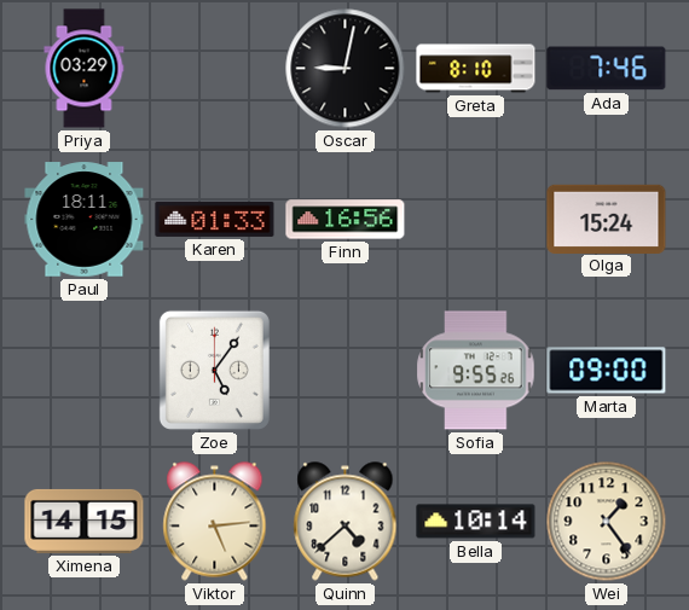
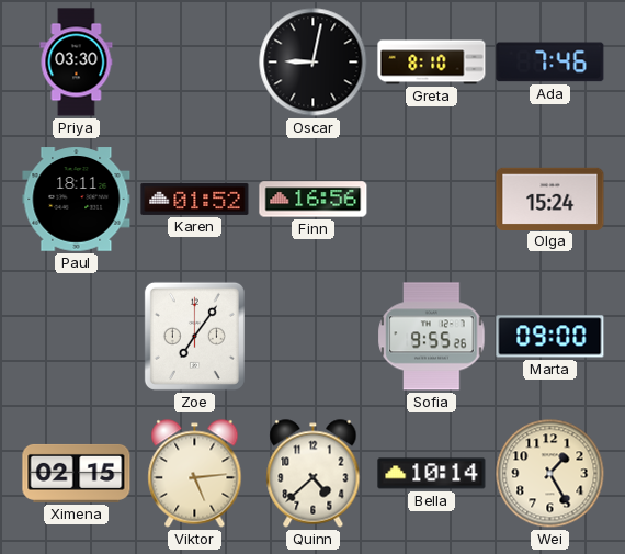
Priya: 03:29 -> 03:30 (77, 63)
Karen: 01:33 -> 01:52 (195, 199)
Zoe: 5:06 -> 7:06 (194, 336)
Ximena: 14:15 -> 02:15 (77, 473)
Wei: 1:24 -> 1:25 (550, 474)
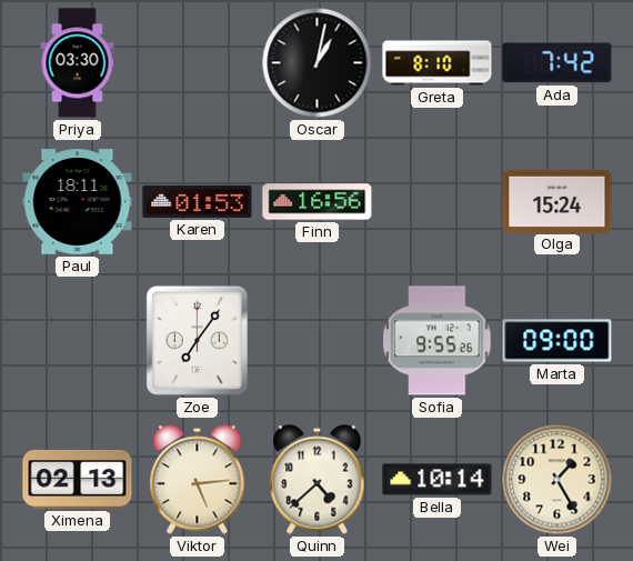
Oscar: 9:02 -> 1:02 (318, 63)
Ada: 7:46 -> 7:42 (557, 63)
Karen: 01:52 -> 01:53 (198, 201)
Ximena: 02:15 -> 02:13 (78, 479)
